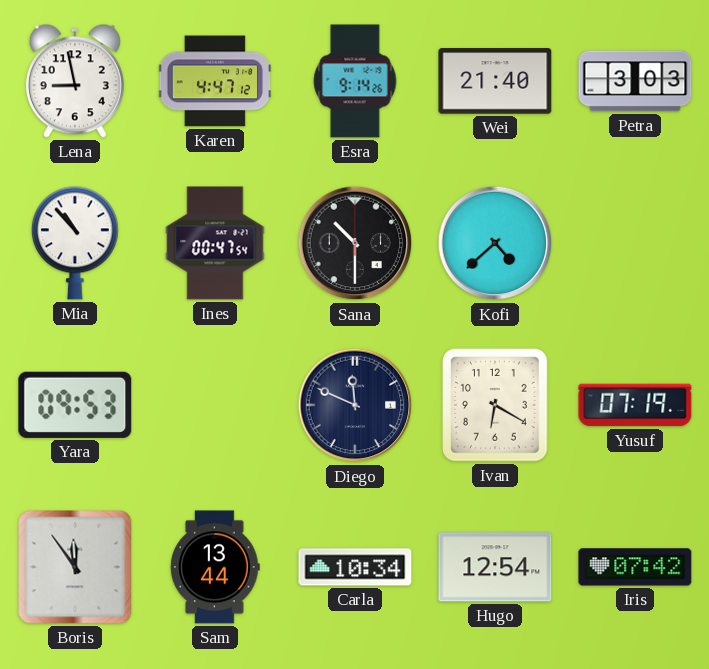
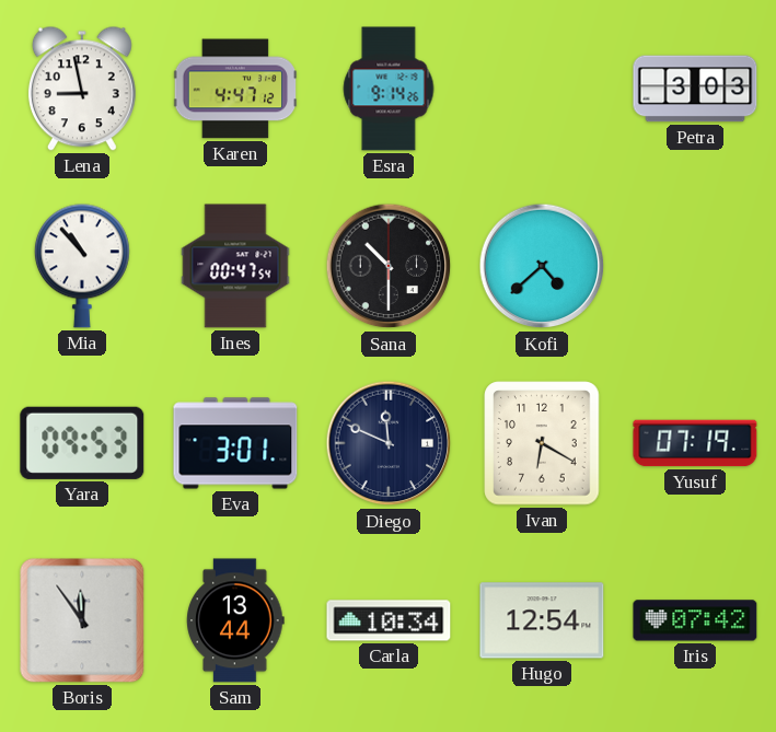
Wei: 21:40 -> none (495, 81)
Eva: none -> 3:01 (235, 443)
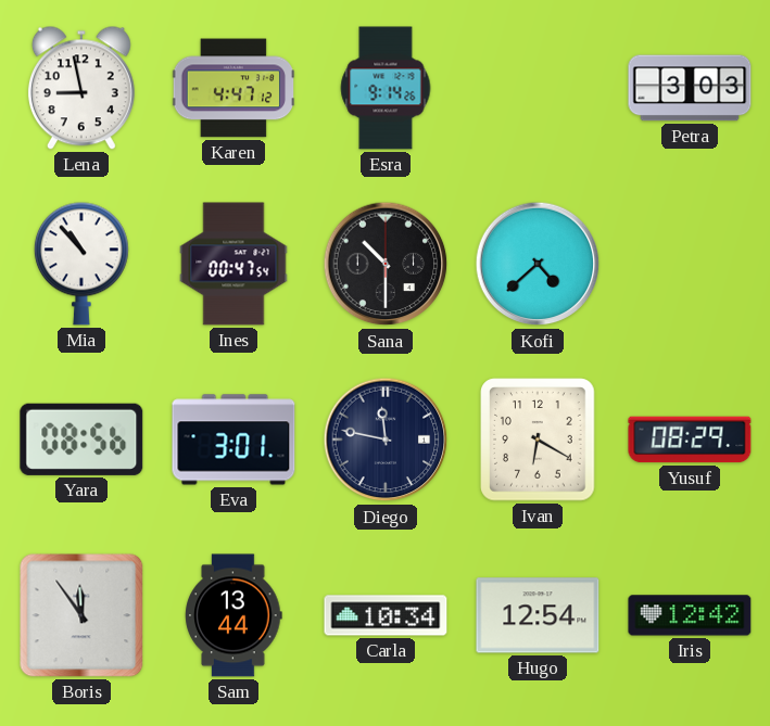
Yara: 09:53 -> 08:56 (81, 440)
Diego: 11:49 -> 11:47 (386, 440)
Yusuf: 07:19 -> 08:29 (690, 440)
Iris: 07:42 -> 12:42 (690, 615)
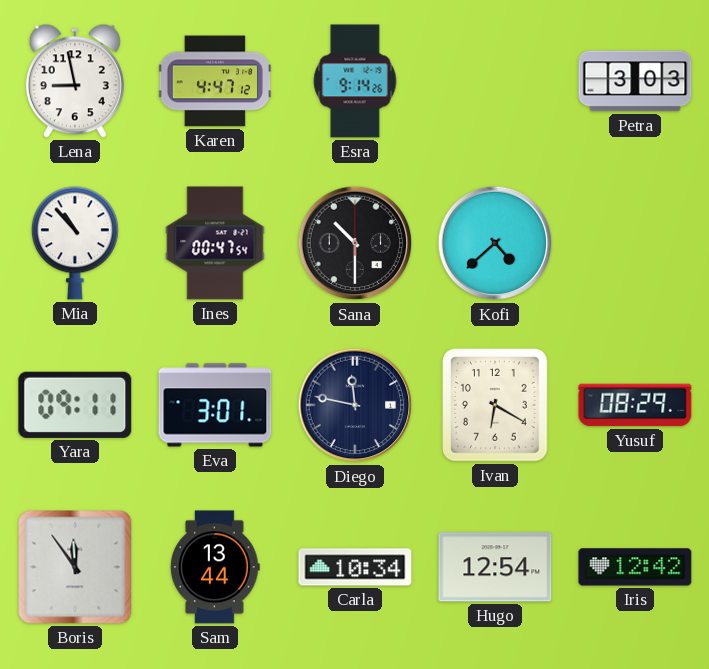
Yara: 08:56 -> 09:11 (75, 405)
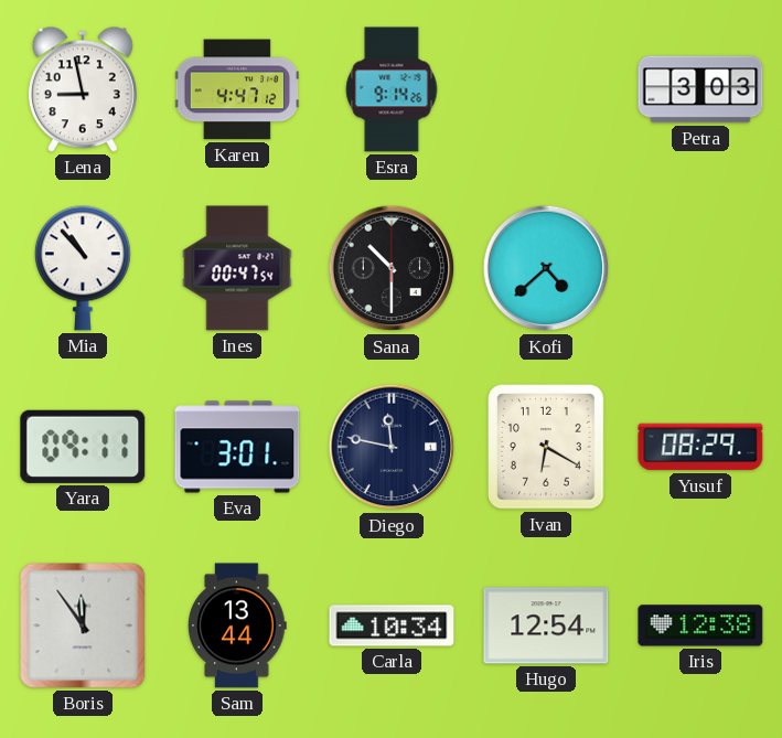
Iris: 12:42 -> 12:38 (700, 625)
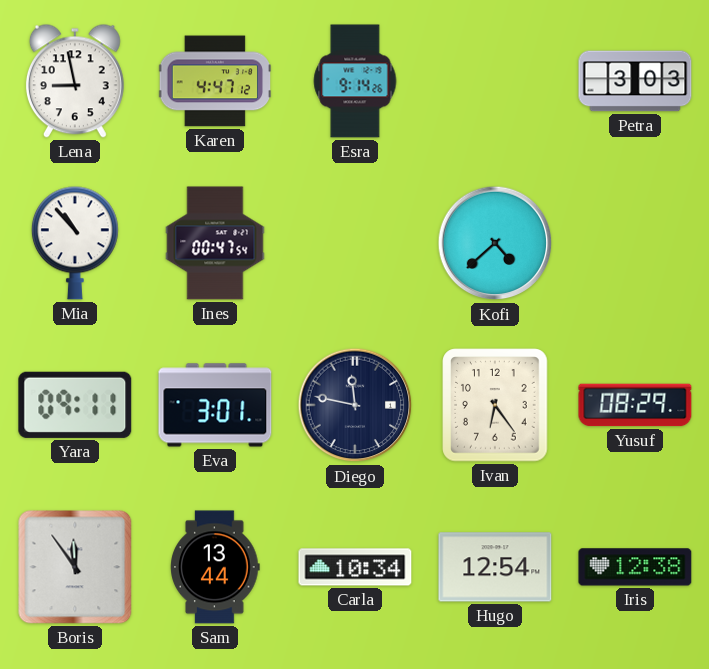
Sana: 10:30 -> none (392, 268)
Ivan: 6:20 -> 6:24 (495, 405)
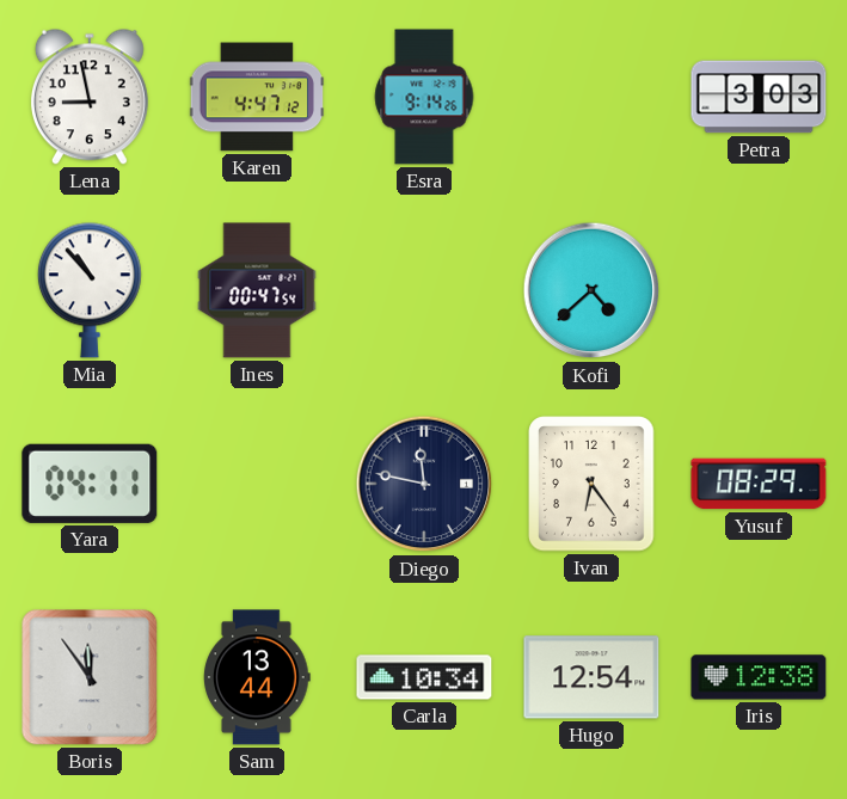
Yara: 09:11 -> 04:11 (90, 484)
Eva: 3:01 -> none (215, 405)
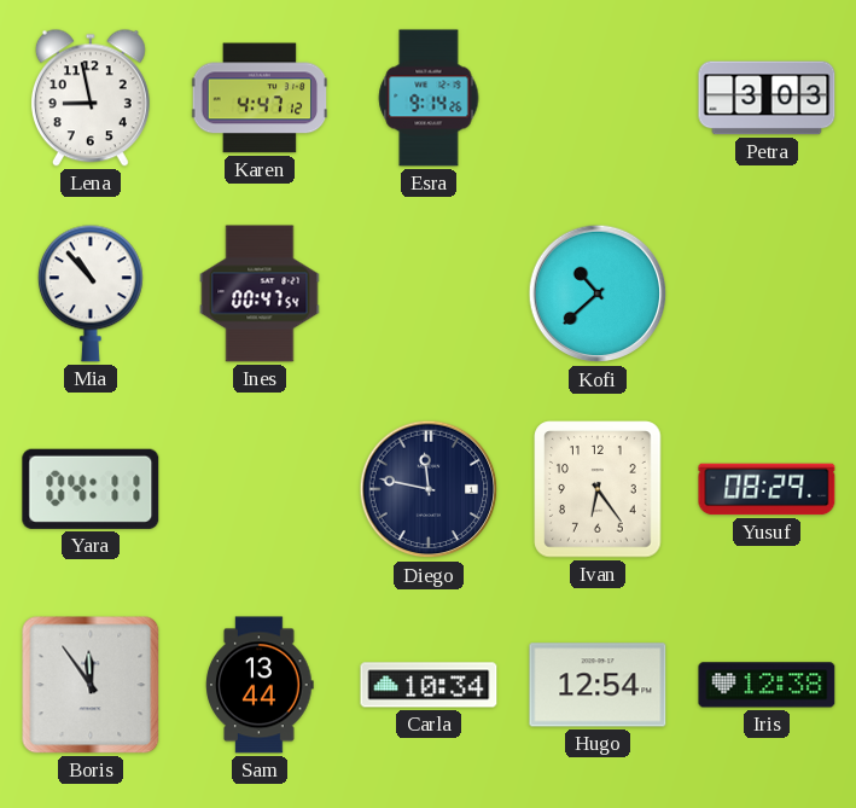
Kofi: 4:38 -> 10:38 (598, 293)
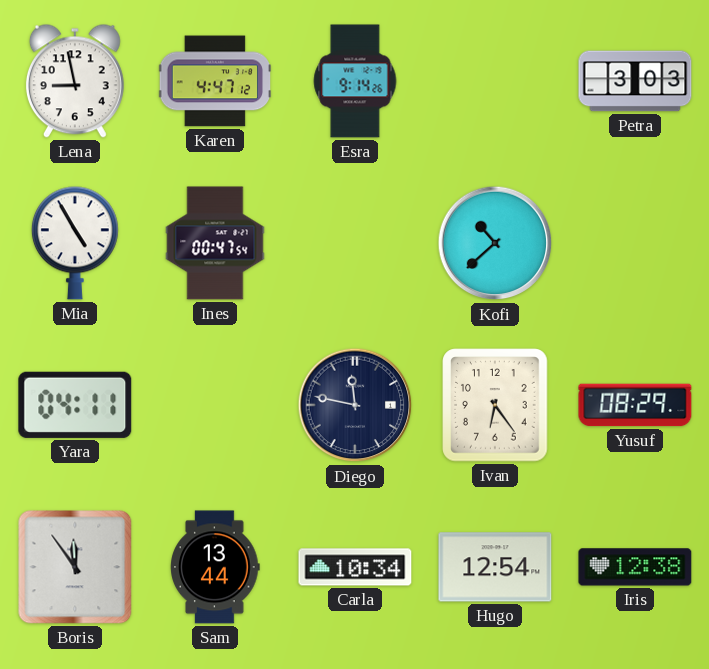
Mia: 10:53 -> 4:55 (75, 243)
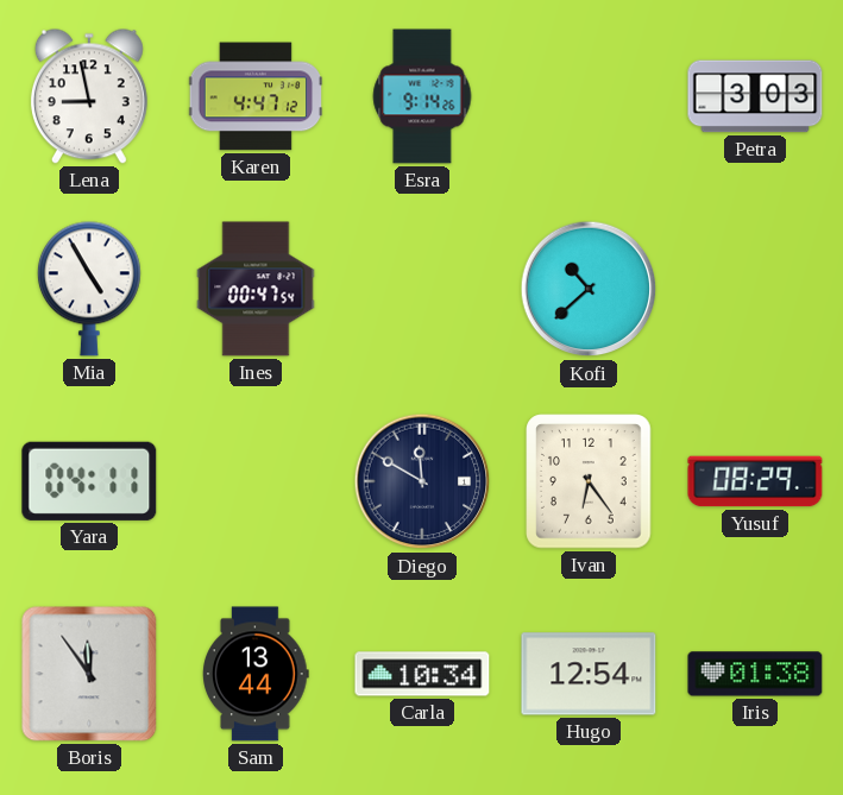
Diego: 11:47 -> 11:50 (422, 481)
Iris: 12:38 -> 01:38 (755, 674)
